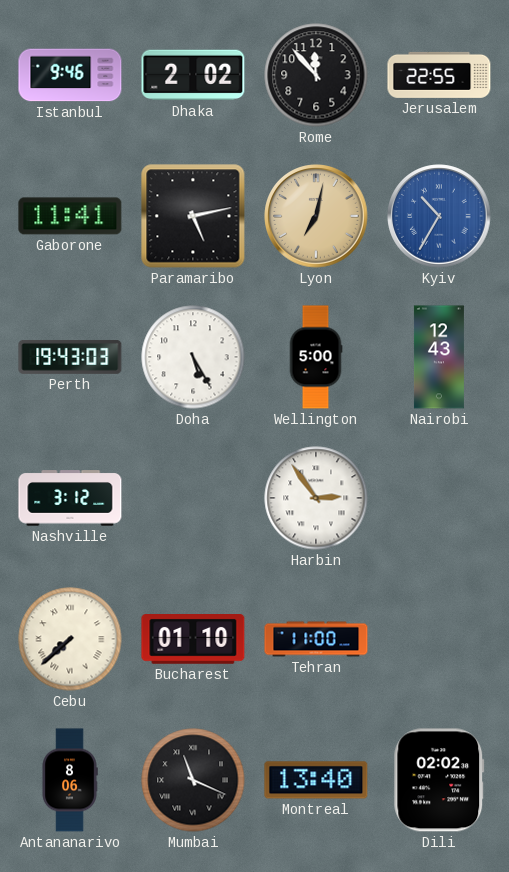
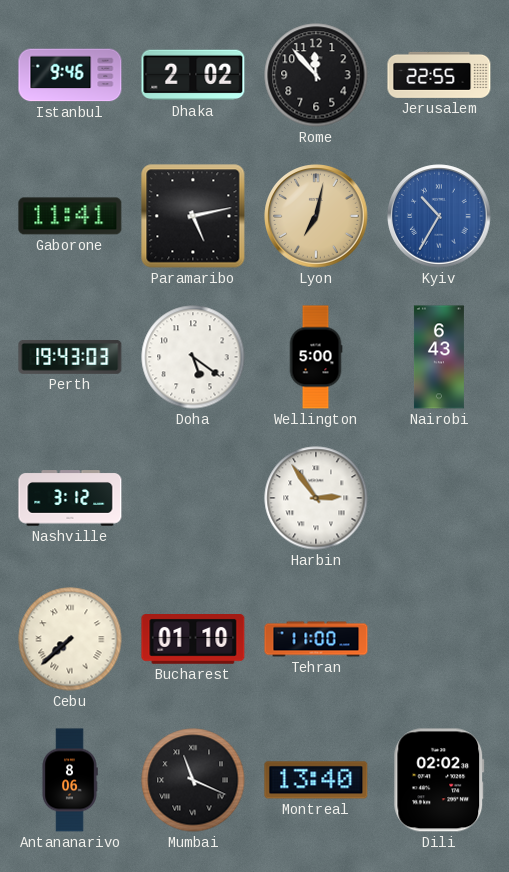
Doha: 5:25 -> 5:21 (193, 357)
Nairobi: 12:43 -> 6:43 (439, 357)
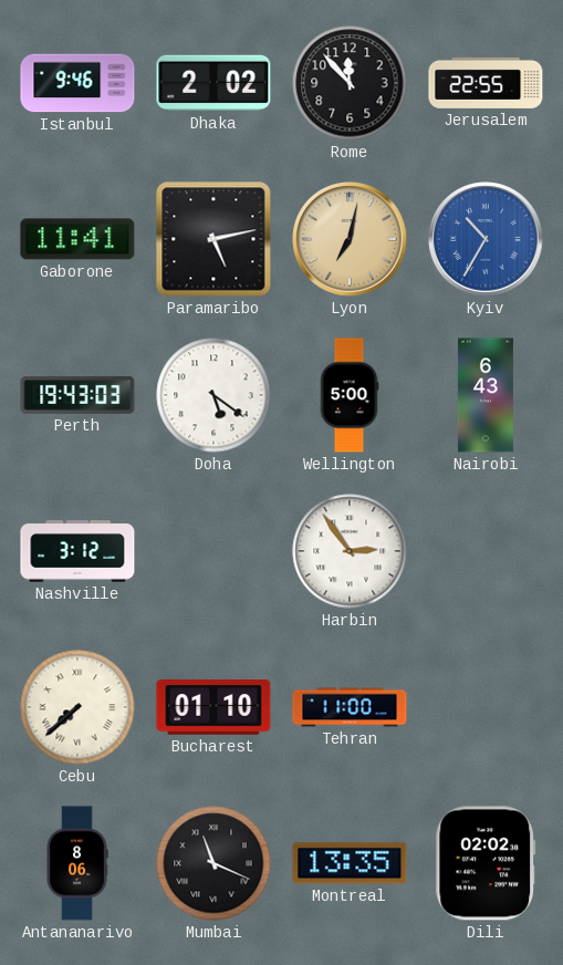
Montreal: 13:40 -> 13:35 (350, 863)
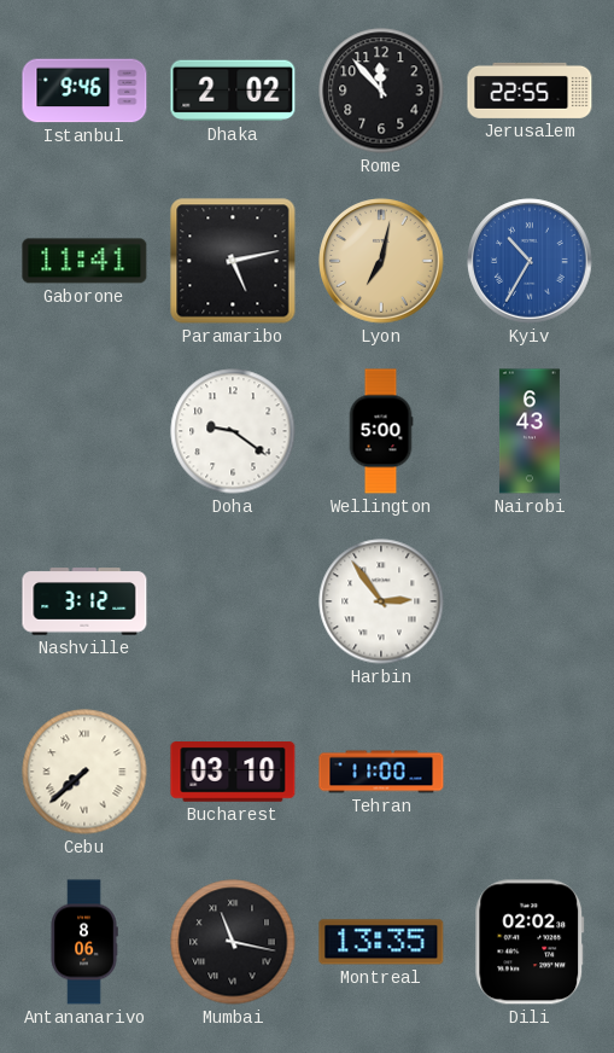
Perth: 19:43 -> none (77, 395)
Doha: 5:21 -> 9:21 (233, 431)
Bucharest: 01:10 -> 03:10 (233, 773)
Mumbai: 11:19 -> 11:17 (233, 942)
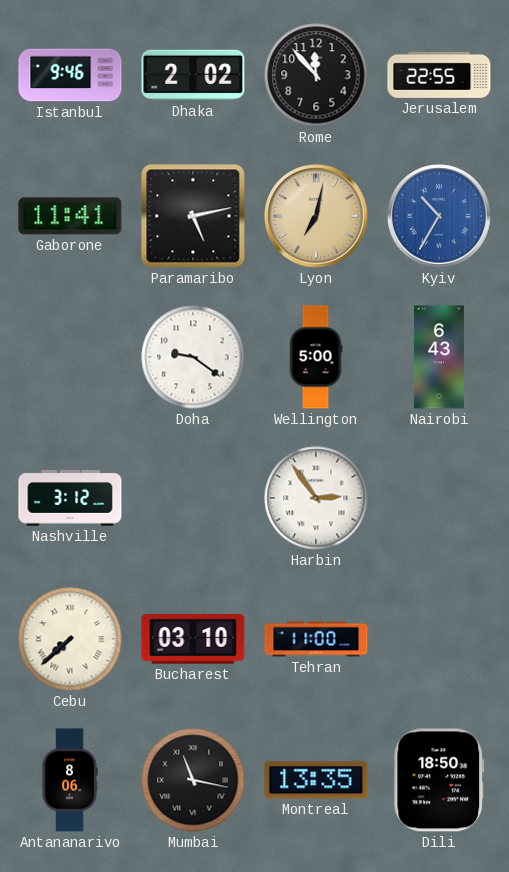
Dili: 02:02 -> 18:50 (439, 780)
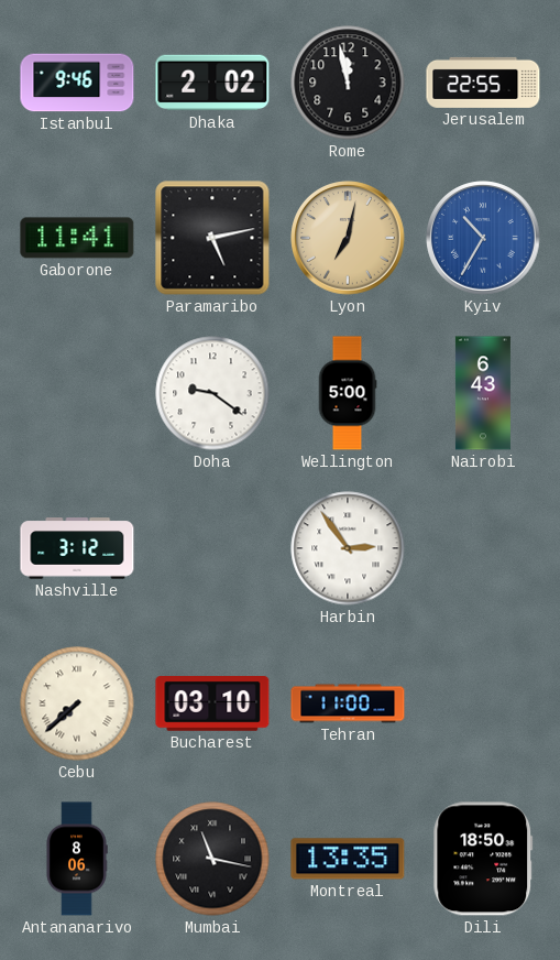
Rome: 11:53 -> 11:58 (348, 83)
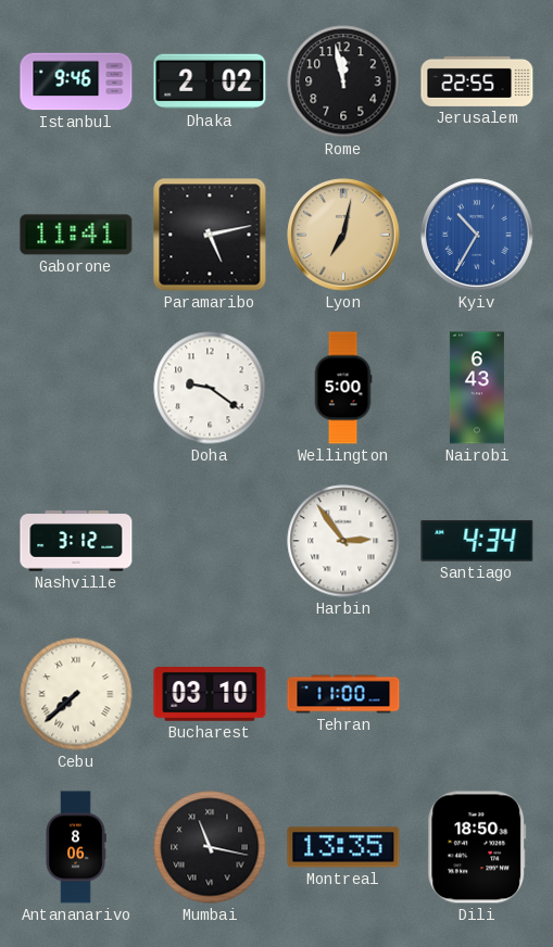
Santiago: none -> 4:34 (477, 541)
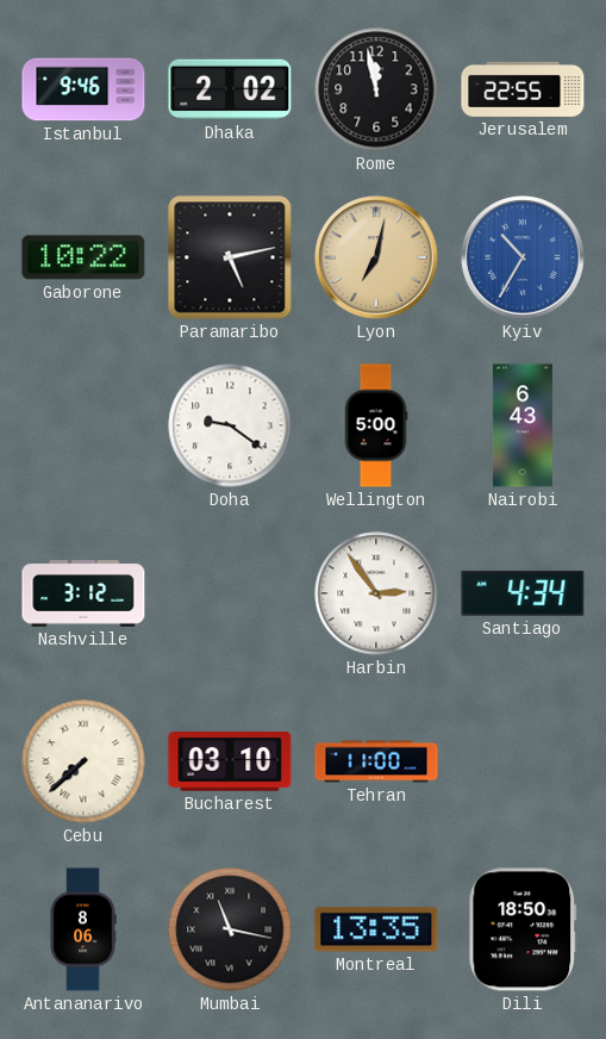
Gaborone: 11:41 -> 10:22 (83, 257)
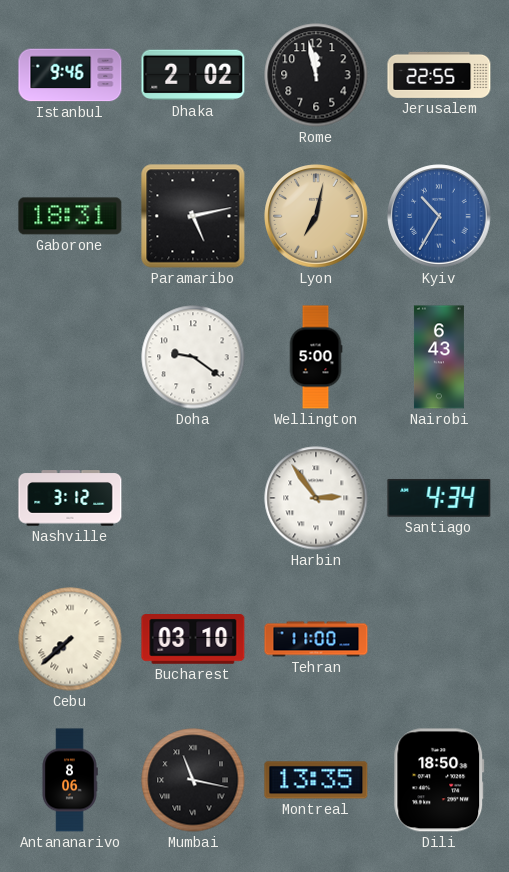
Gaborone: 10:22 -> 18:31 (70, 216)
